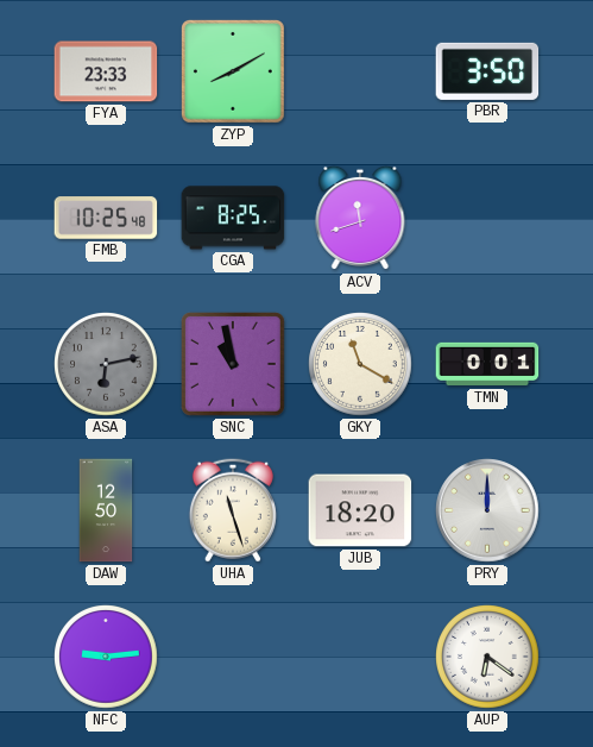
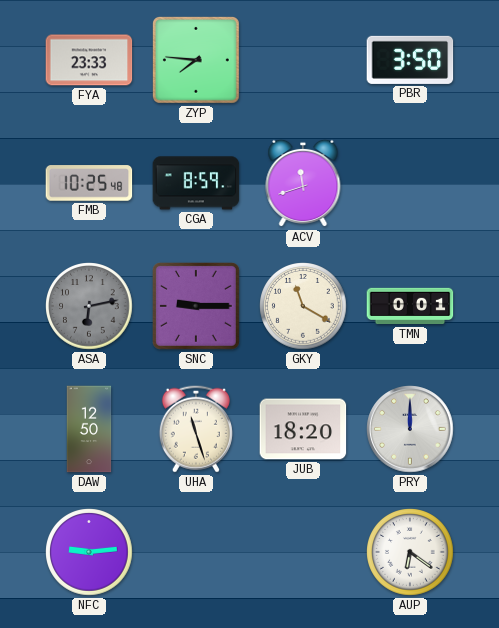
ZYP: 8:10 -> 7:46 (196, 60)
CGA: 8:25 -> 8:59 (196, 183)
SNC: 10:58 -> 9:15 (196, 306)
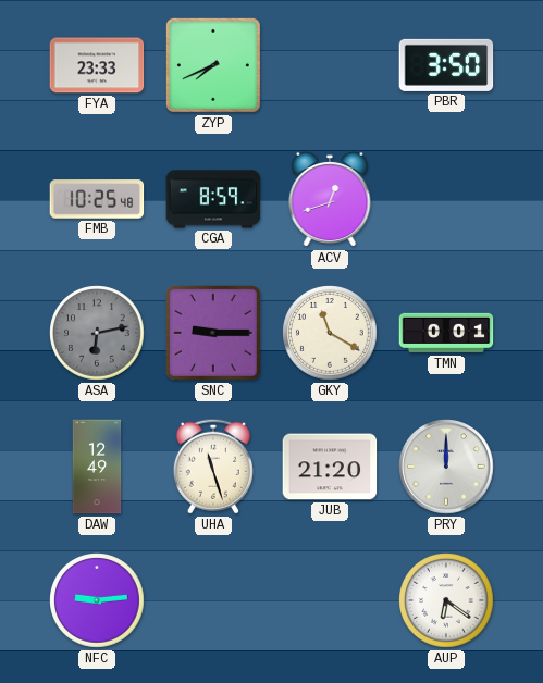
ZYP: 7:46 -> 7:41 (213, 65)
ACV: 11:42 -> 12:42 (330, 199)
DAW: 12:50 -> 12:49 (97, 467)
JUB: 18:20 -> 21:20 (330, 467)
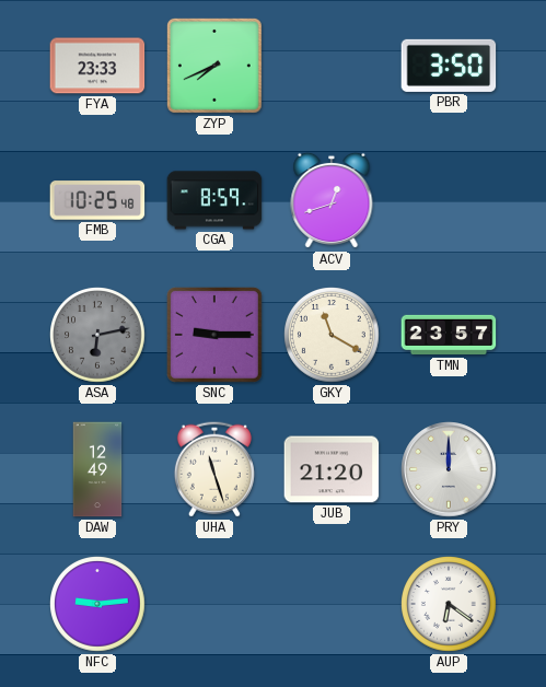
TMN: 0:01 -> 23:57 (449, 335)
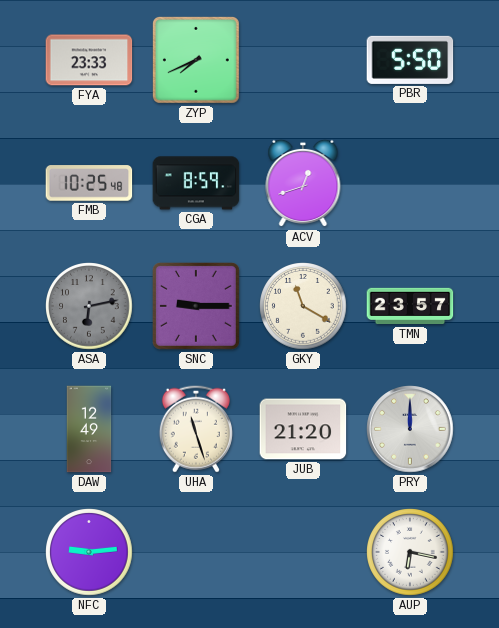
PBR: 3:50 -> 5:50 (410, 60)
AUP: 6:21 -> 6:17 (410, 552)
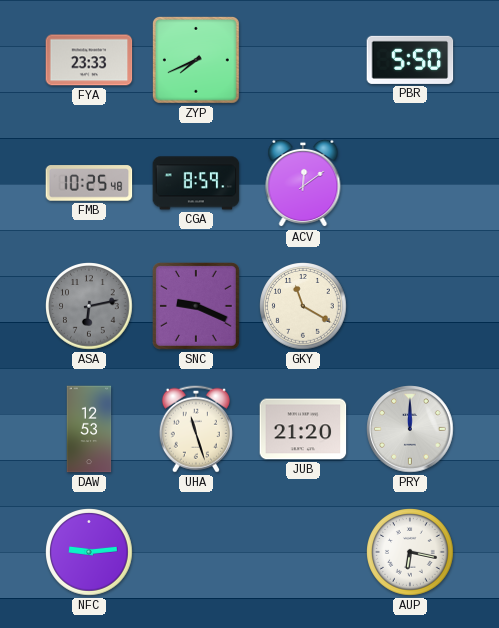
ACV: 12:42 -> 12:09 (303, 183)
SNC: 9:15 -> 9:19 (196, 306)
TMN: 23:57 -> none (410, 306)
DAW: 12:49 -> 12:53 (89, 429)
